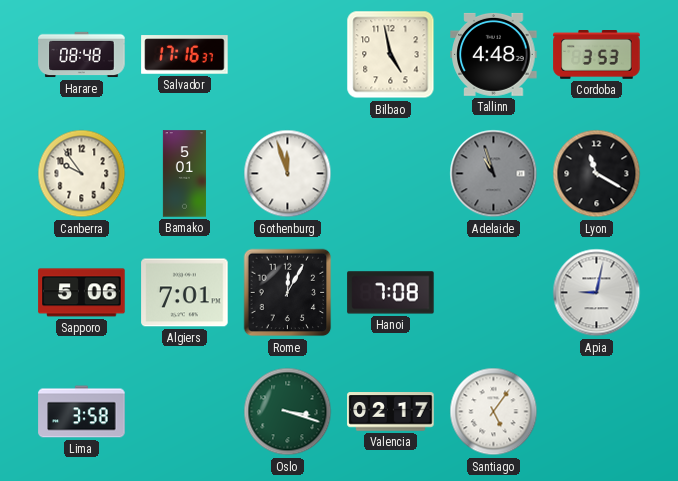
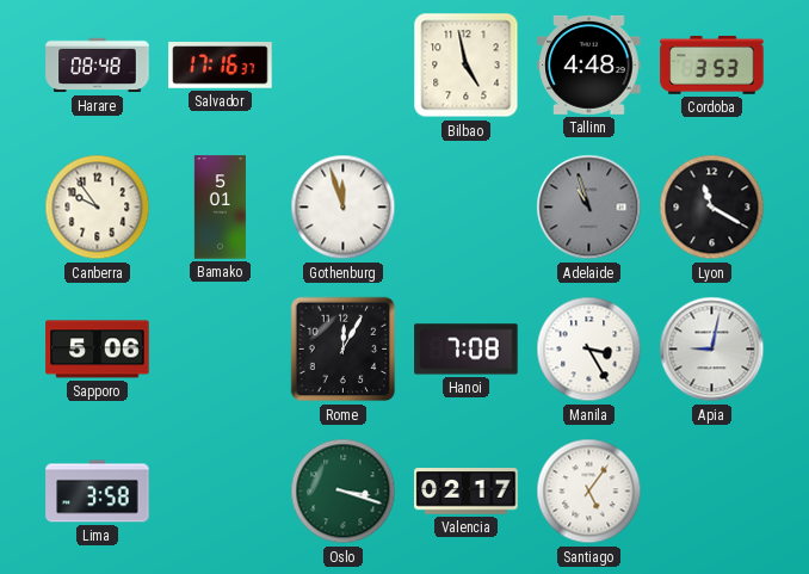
Algiers: 7:01 -> none (185, 293)
Manila: none -> 3:25 (589, 350)
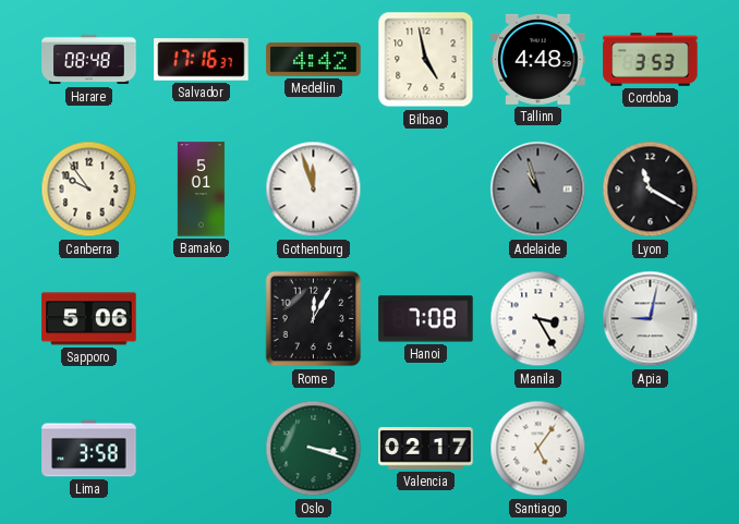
Medellin: none -> 4:42 (314, 60)
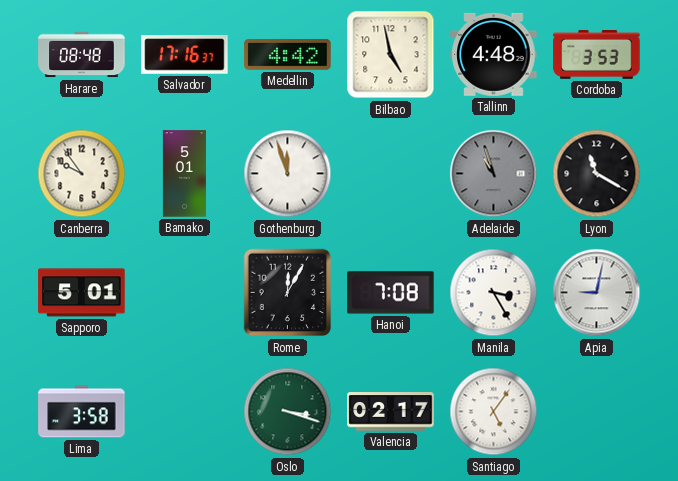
Sapporo: 5:06 -> 5:01 (82, 293)
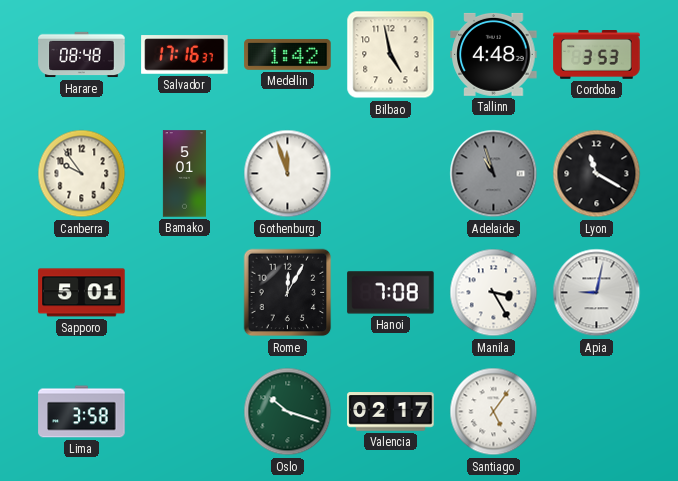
Medellin: 4:42 -> 1:42 (288, 55)
Oslo: 3:18 -> 10:18 (288, 412)
